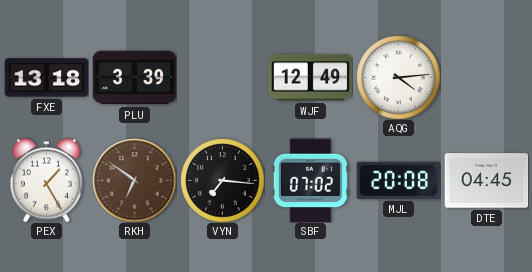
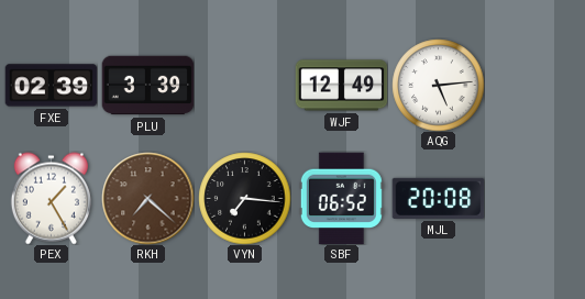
FXE: 13:18 -> 02:39 (51, 86)
AQG: 4:14 -> 5:14 (438, 85)
RKH: 6:51 -> 7:22 (147, 198)
SBF: 07:02 -> 06:52 (341, 198)
DTE: 04:45 -> none (486, 181)
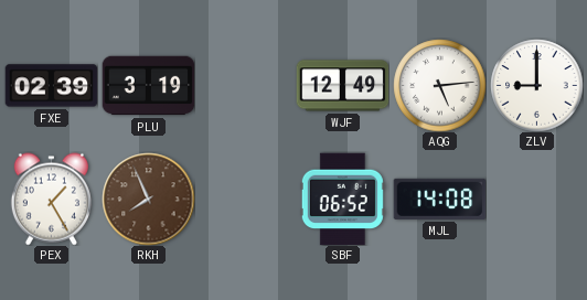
PLU: 3:39 -> 3:19 (148, 86)
ZLV: none -> 9:00 (536, 85)
RKH: 7:22 -> 7:56 (148, 199)
VYN: 7:16 -> none (244, 198)
MJL: 20:08 -> 14:08 (439, 199)
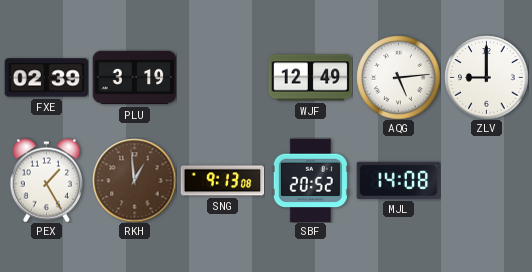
RKH: 7:56 -> 12:59 (134, 180)
SNG: none -> 9:13 (222, 181)
SBF: 06:52 -> 20:52 (310, 180)
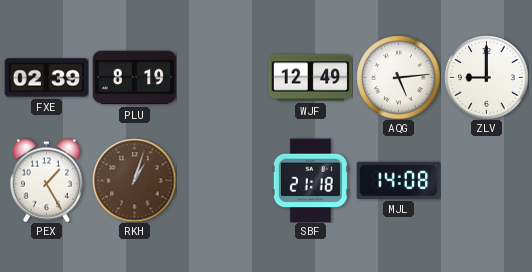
PLU: 3:19 -> 8:19 (134, 78)
RKH: 12:59 -> 1:03 (134, 180)
SNG: 9:13 -> none (222, 181)
SBF: 20:52 -> 21:18 (310, 180)
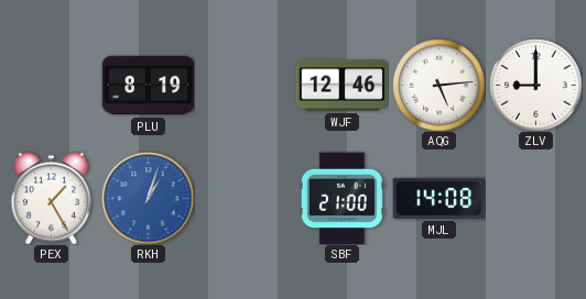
FXE: 02:39 -> none (46, 78)
WJF: 12:49 -> 12:46 (341, 86)
RKH dial: brown -> blue (148, 198)
SBF: 21:18 -> 21:00 (341, 198)
